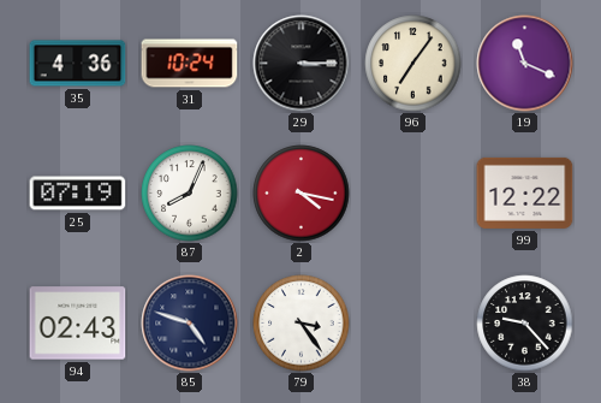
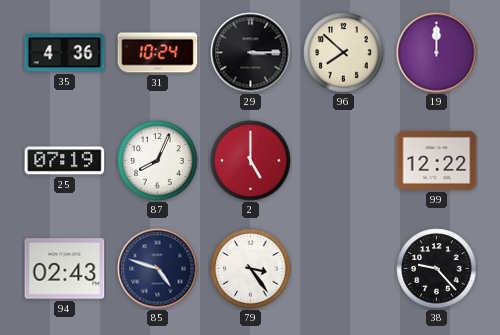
96: 7:06 -> 7:52 (344, 53)
19: 11:19 -> 12:00 (437, 53)
2: 4:17 -> 5:00 (251, 161)
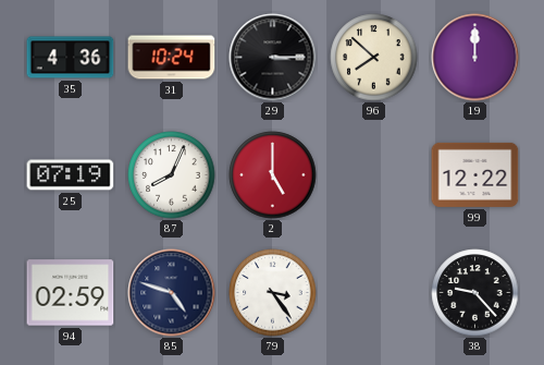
94: 02:43 -> 02:59 (71, 293)
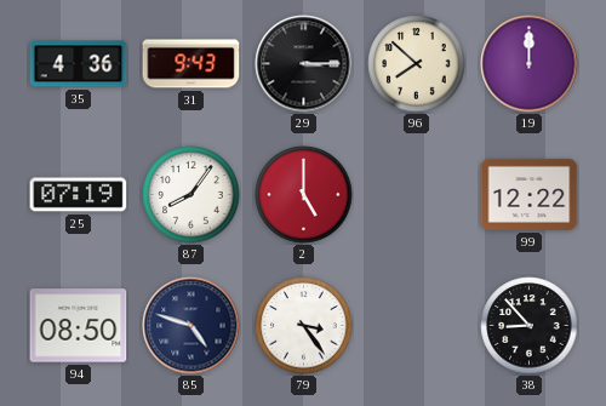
31: 10:24 -> 9:43 (191, 64)
87: 8:04 -> 8:06 (191, 195)
94: 02:59 -> 08:50 (79, 326)
38: 9:23 -> 8:53 (530, 326)
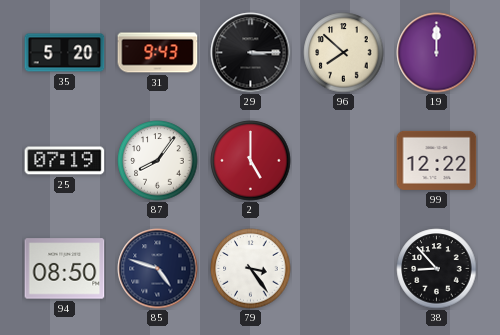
35: 4:36 -> 5:20 (65, 53)
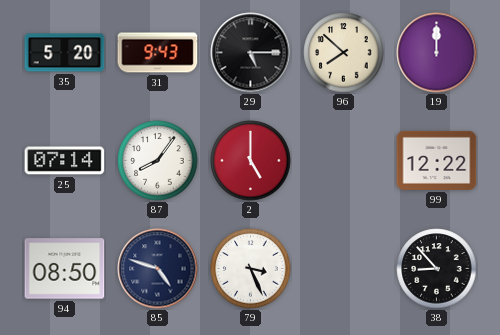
29: 3:15 -> 5:15 (251, 53)
25: 07:19 -> 07:14 (65, 161)
79: 3:24 -> 3:26 (251, 269)
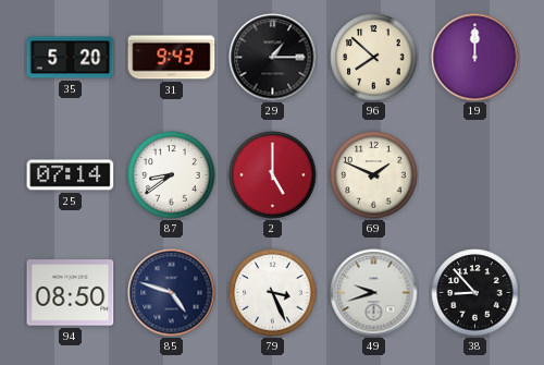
29: 5:15 -> 1:15 (273, 58)
87: 8:06 -> 8:39 (172, 175)
69: none -> 1:49 (374, 175)
99: 12:22 -> none (437, 160)
49: none -> 9:42 (374, 293)
